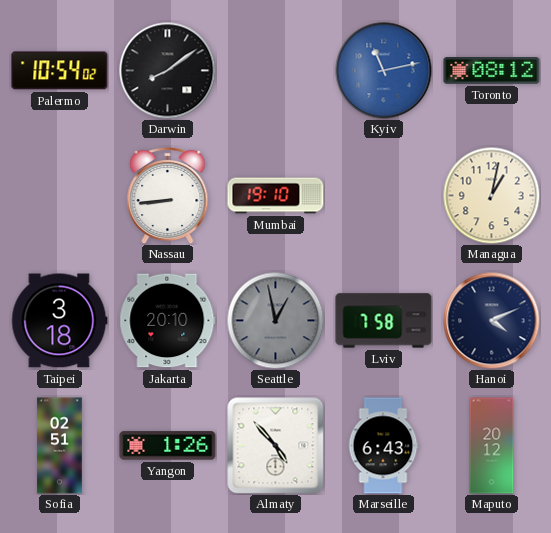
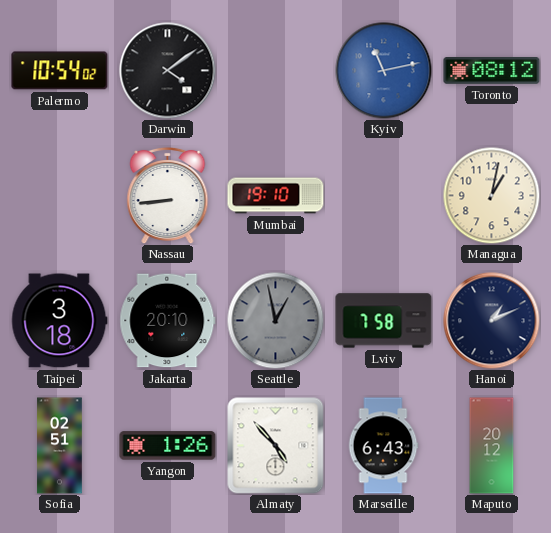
Darwin: 8:09 -> 4:09 (168, 71)
Hanoi: 4:11 -> 1:11 (492, 321)
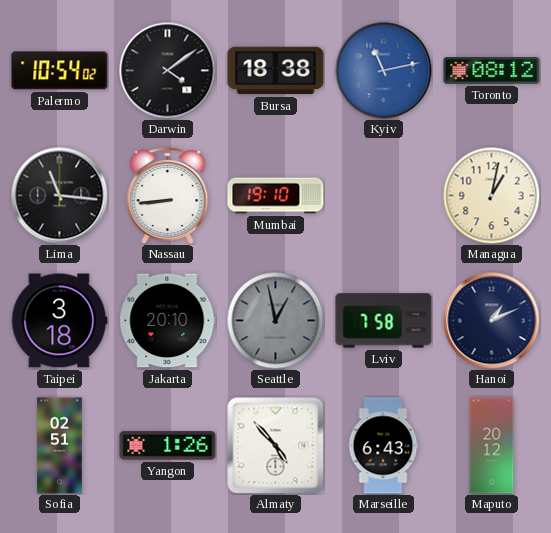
Bursa: none -> 18:38 (276, 71)
Lima: none -> 11:16 (60, 196)
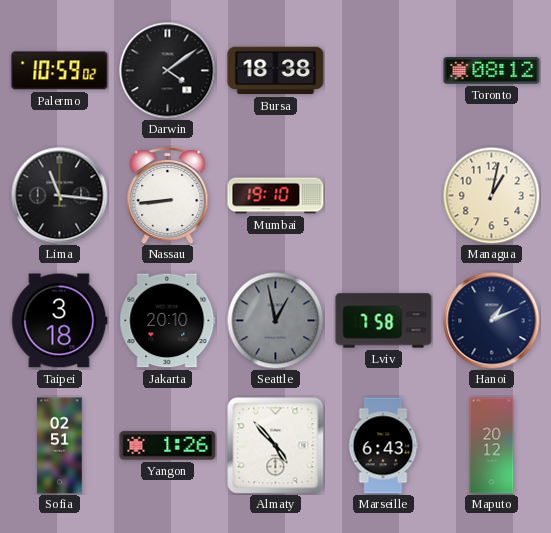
Palermo: 10:54 -> 10:59 (60, 71)
Kyiv: 11:13 -> none (384, 71)
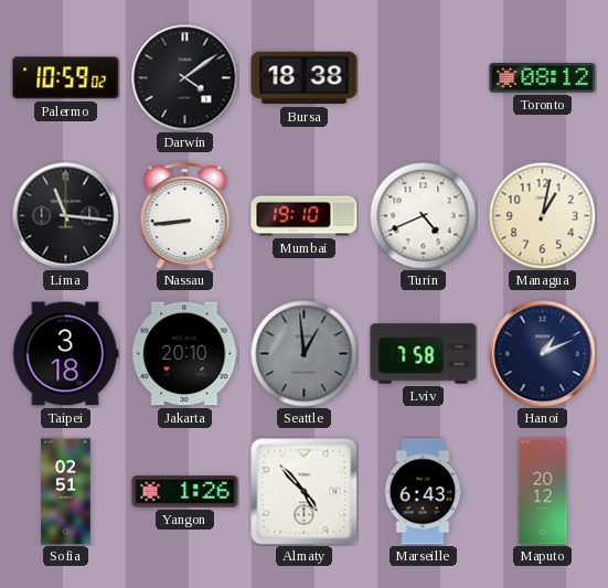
Turin: none -> 4:41 (423, 215)
Seattle: 12:58 -> 12:59 (303, 353)
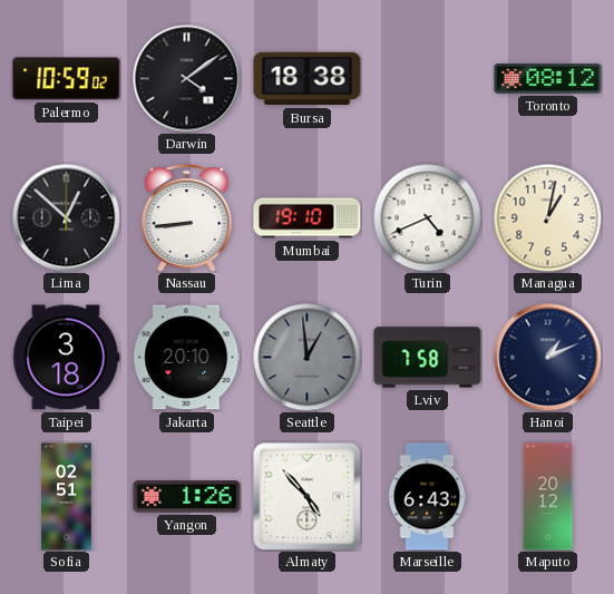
Lima: 11:16 -> 12:52 (67, 218)
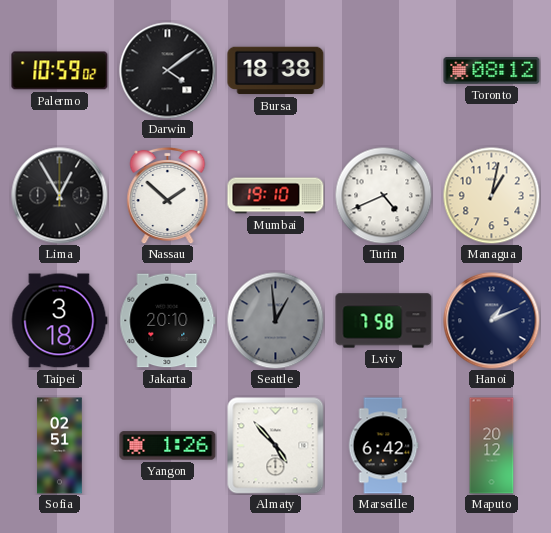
Lima: 12:52 -> 12:55 (60, 196)
Nassau: 8:44 -> 1:52 (168, 195)
Marseille: 6:43 -> 6:42 (383, 446)
